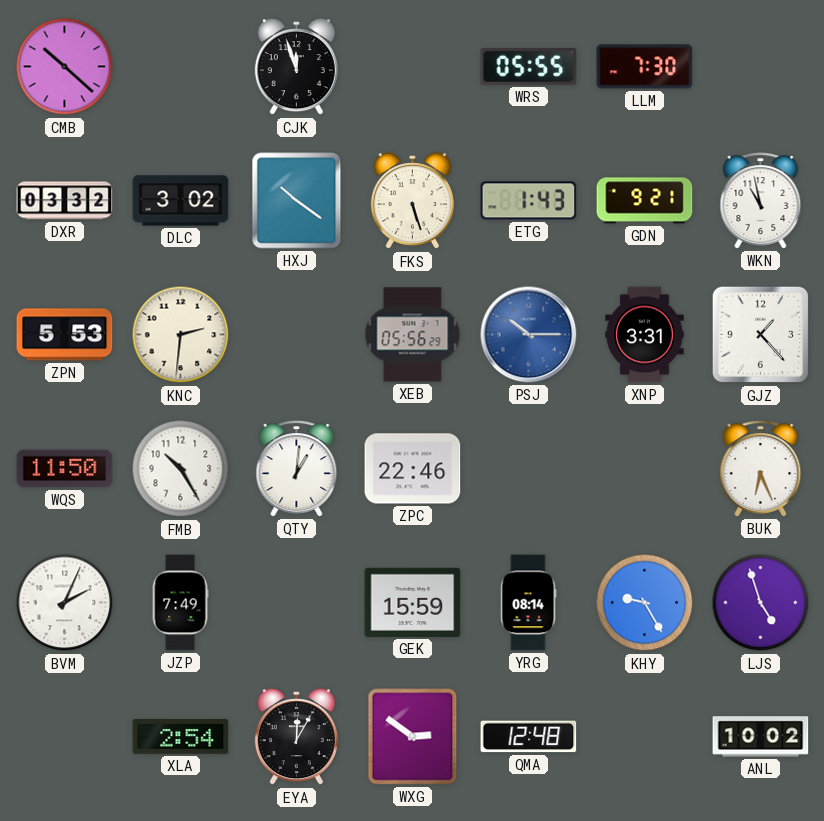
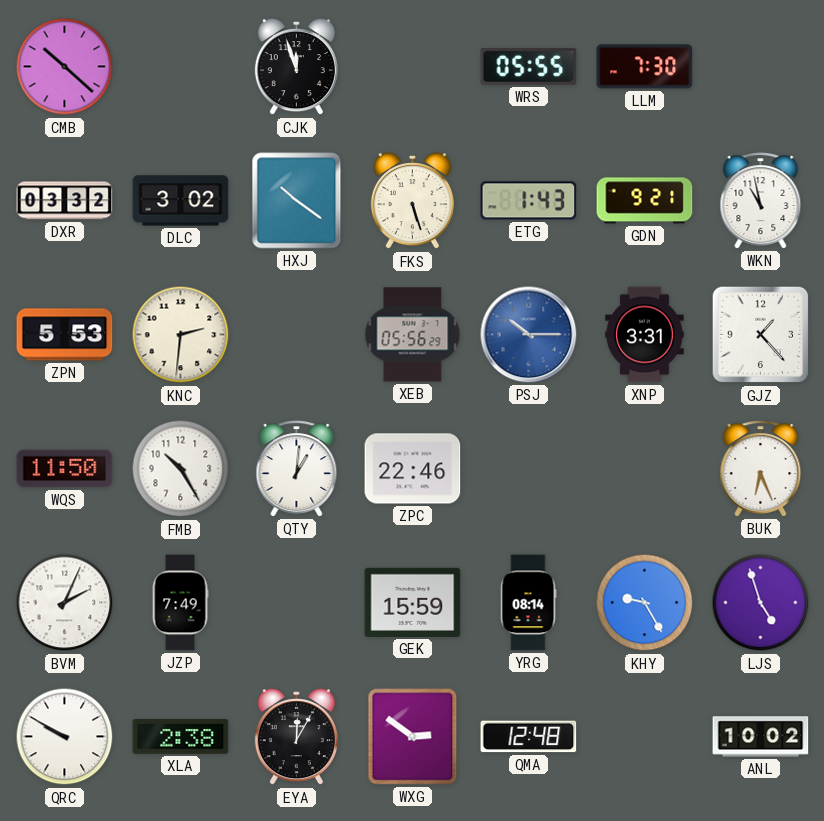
QRC: none -> 9:50 (65, 737)
XLA: 2:54 -> 2:38 (181, 737)
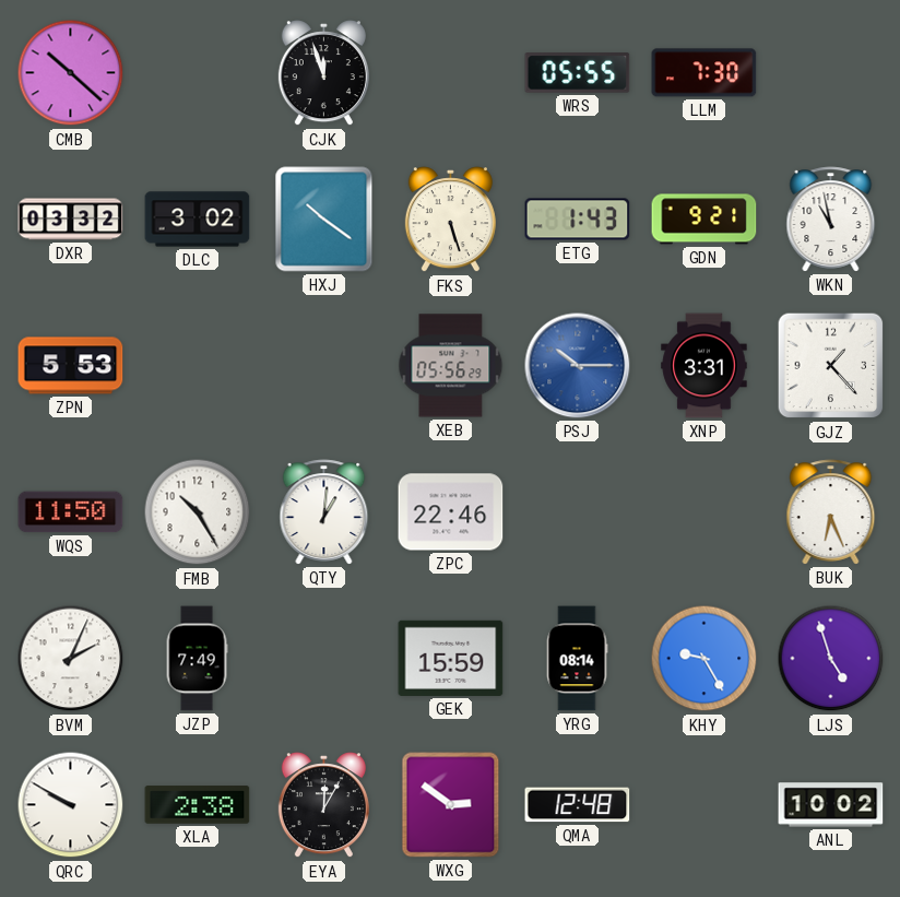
KNC: 2:31 -> none (181, 335)
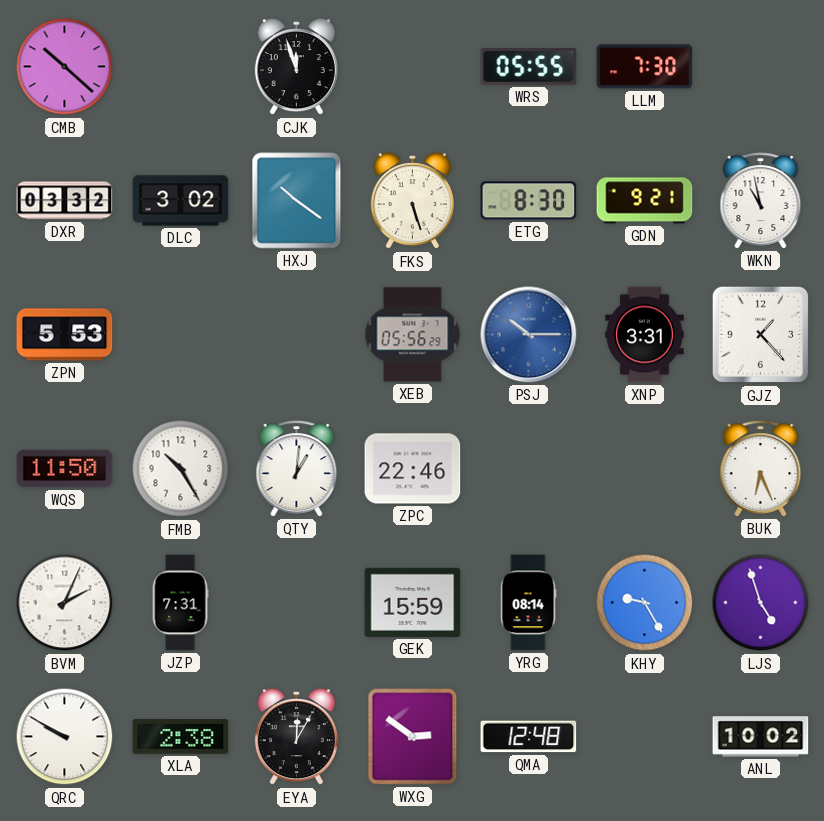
ETG: 1:43 -> 8:30 (529, 201)
JZP: 7:49 -> 7:31 (180, 603)
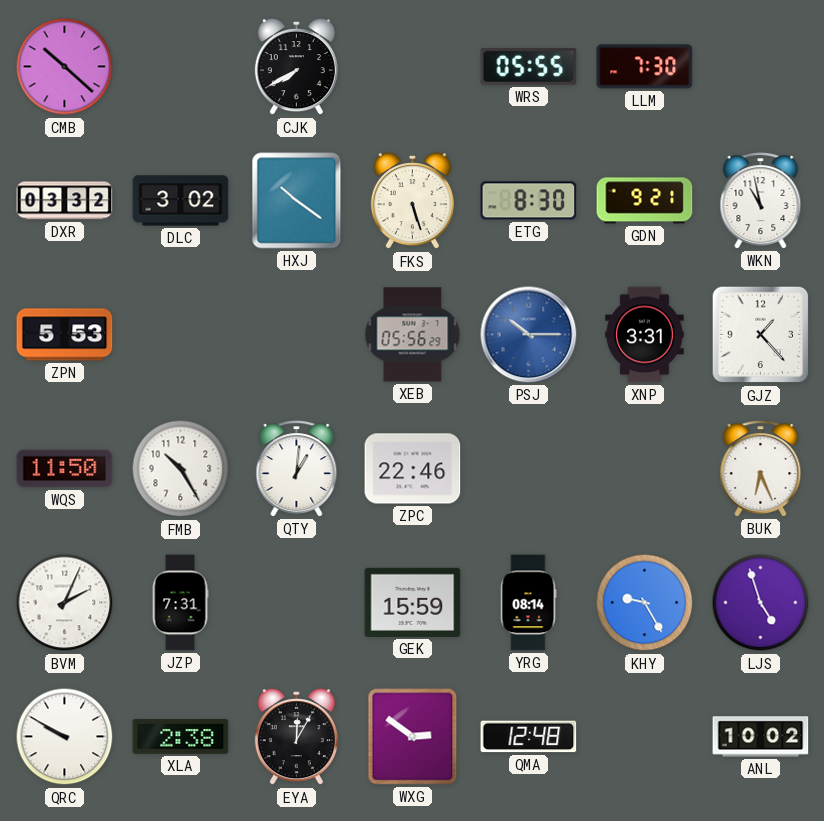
CJK: 11:57 -> 7:40 (296, 67)
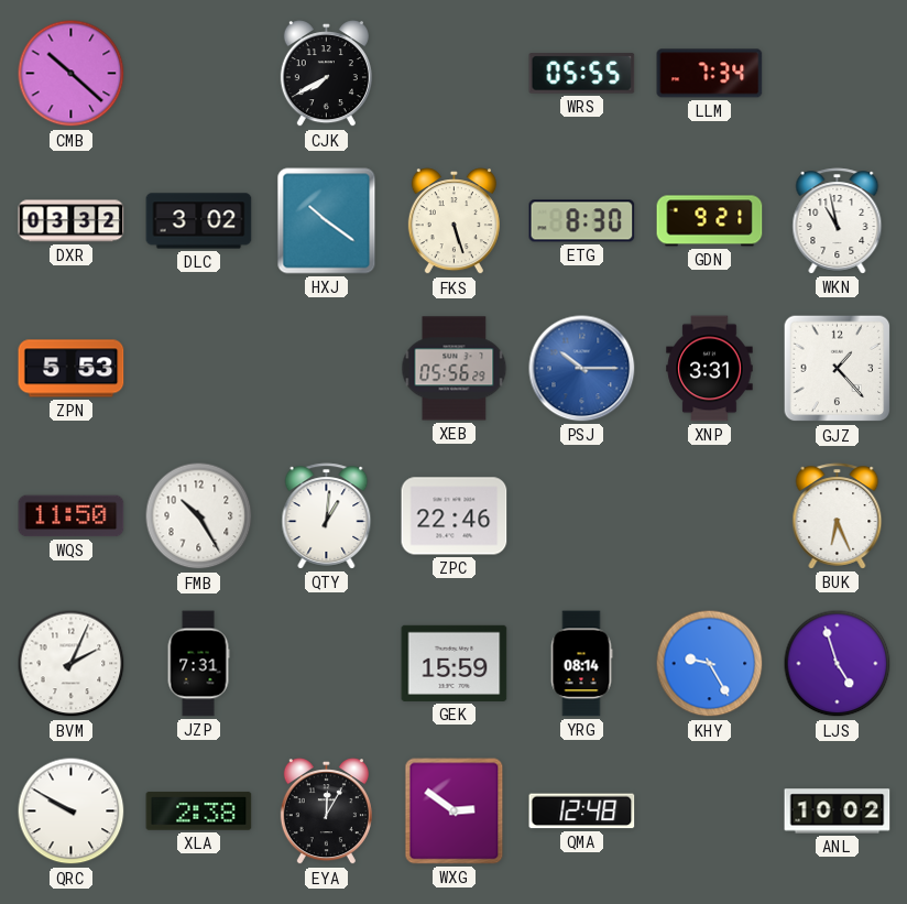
LLM: 7:30 -> 7:34 (710, 74)
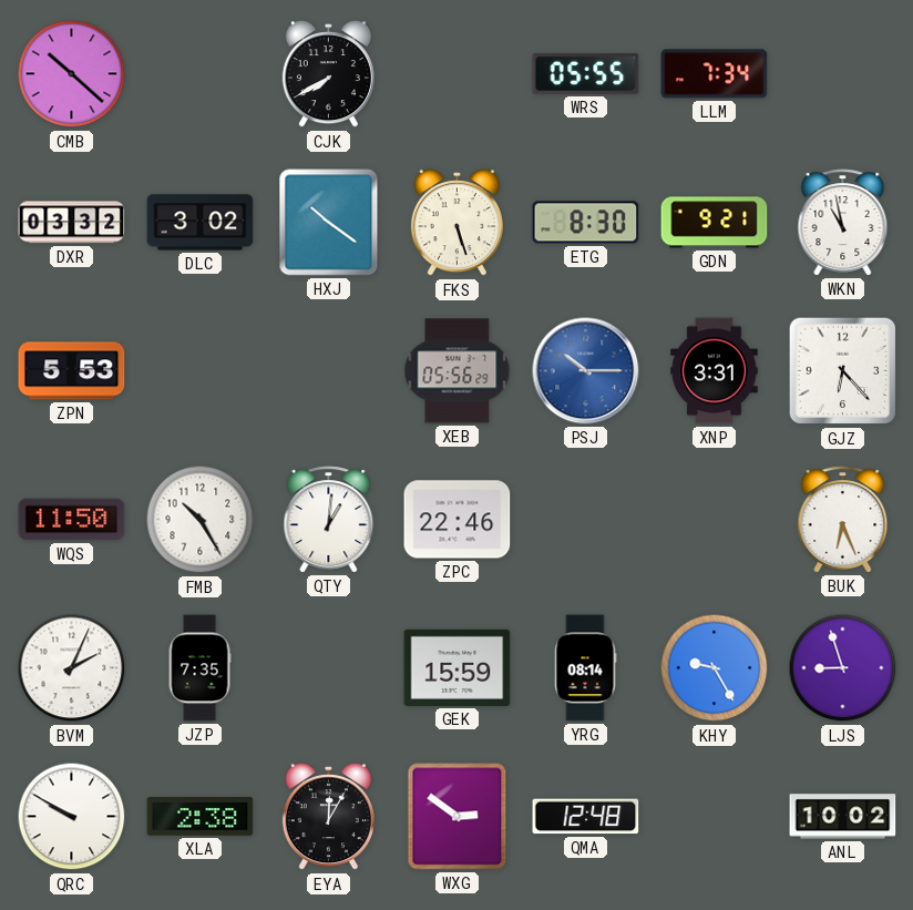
GJZ: 1:23 -> 6:23 (843, 371)
JZP: 7:31 -> 7:35 (199, 668)
LJS: 4:57 -> 8:57 (843, 668)
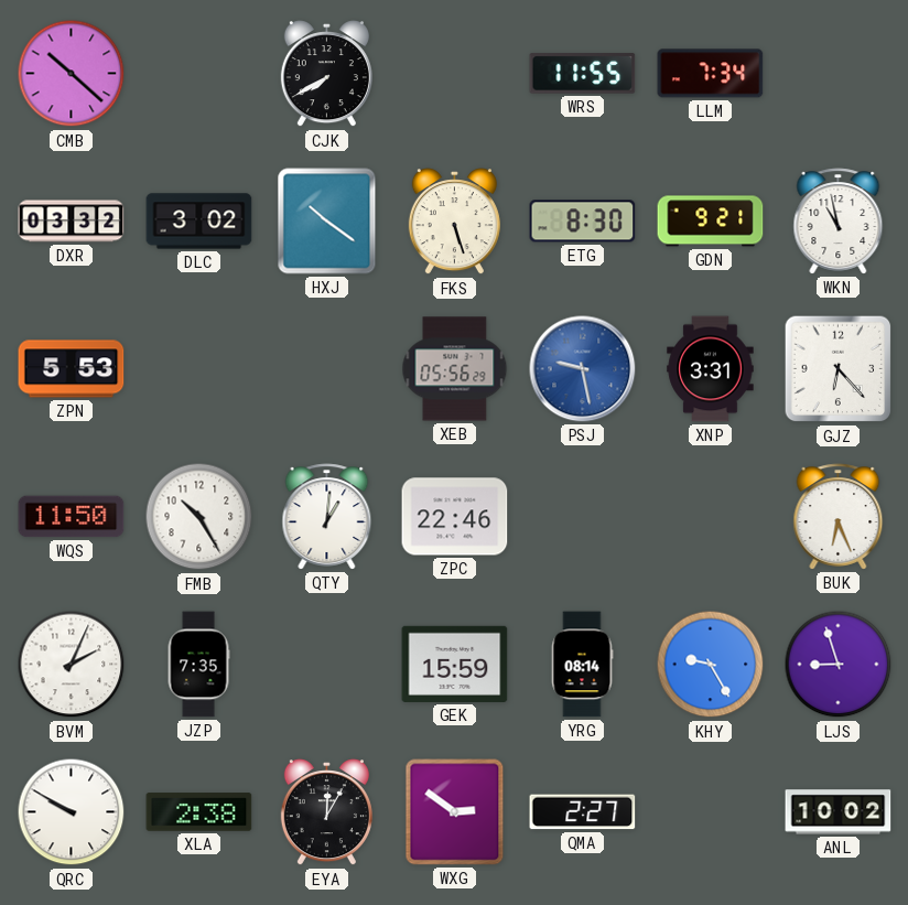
WRS: 05:55 -> 11:55 (583, 74)
PSJ: 10:15 -> 9:28 (583, 369)
QMA: 12:48 -> 2:27 (583, 812)
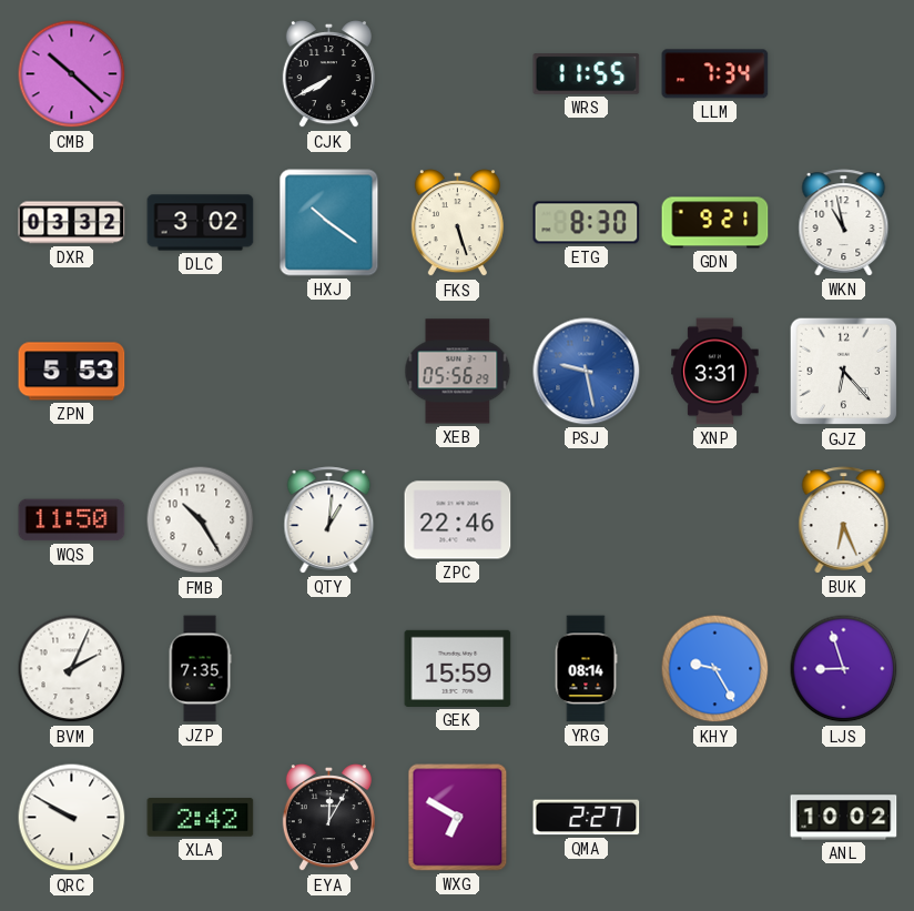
XLA: 2:38 -> 2:42 (201, 818)
WXG: 2:51 -> 6:50 (458, 818)
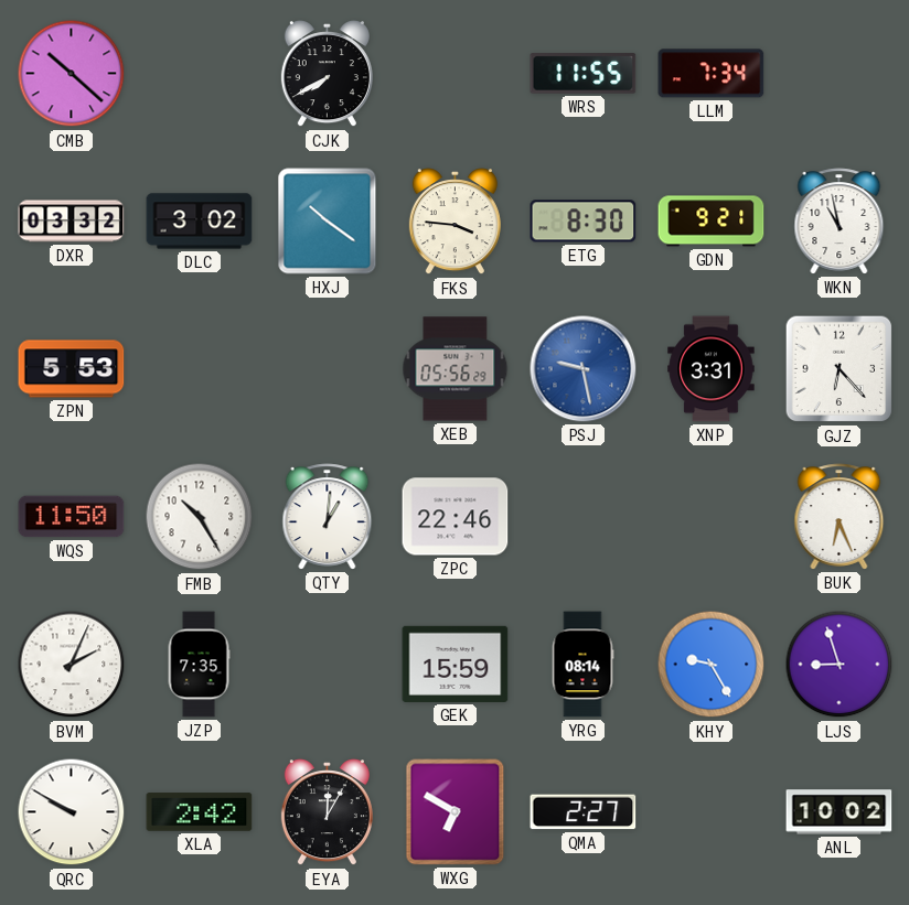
FKS: 5:27 -> 3:46 (454, 222)
